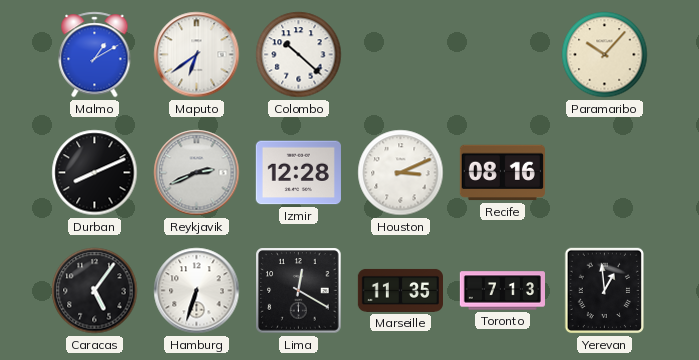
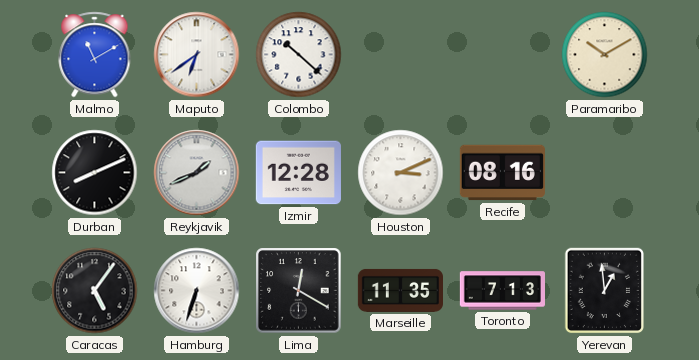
Malmo: 1:10 -> 11:10 (95, 55)
Paramaribo: 10:07 -> 10:10 (605, 55)
Reykjavik: 2:41 -> 1:41 (197, 173)
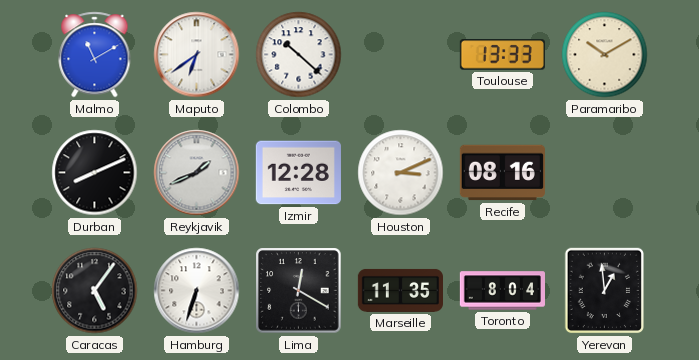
Toulouse: none -> 13:33 (502, 55)
Toronto: 7:13 -> 8:04 (502, 291)
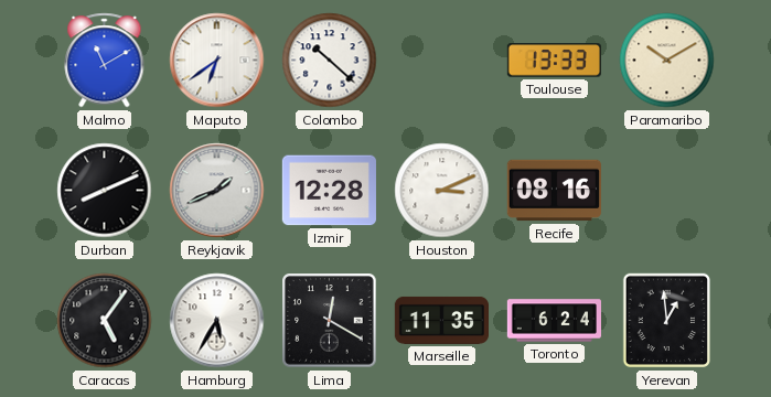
Hamburg: 6:33 -> 5:35 (217, 321)
Toronto: 8:04 -> 6:24 (554, 321)
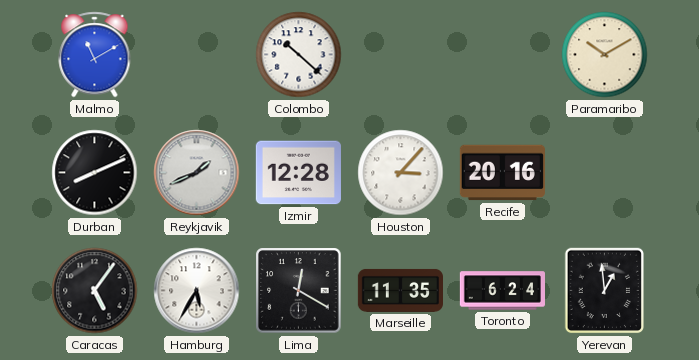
Maputo: 6:39 -> none (217, 61)
Toulouse: 13:33 -> none (554, 61)
Houston: 3:11 -> 3:07 (401, 173)
Recife: 08:16 -> 20:16 (502, 173)
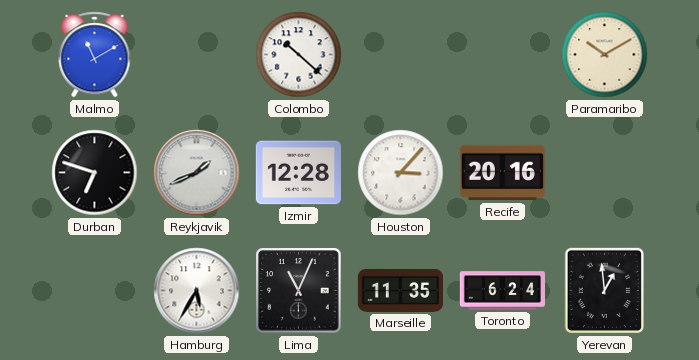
Durban: 8:11 -> 6:48 (95, 173)
Caracas: 5:06 -> none (95, 291)
Lima: 12:20 -> 11:04 (299, 291)
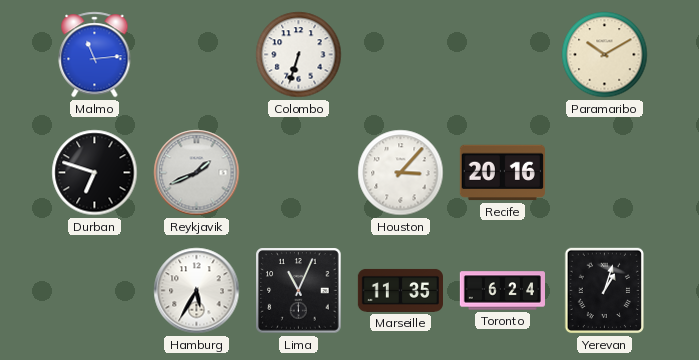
Malmo: 11:10 -> 11:14 (95, 55)
Colombo: 10:22 -> 6:33 (299, 55)
Izmir: 12:28 -> none (298, 173)
Yerevan: 12:59 -> 1:03 (604, 291)
